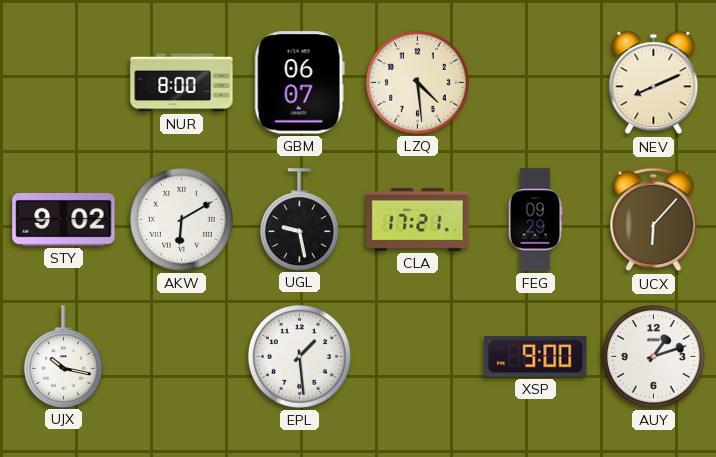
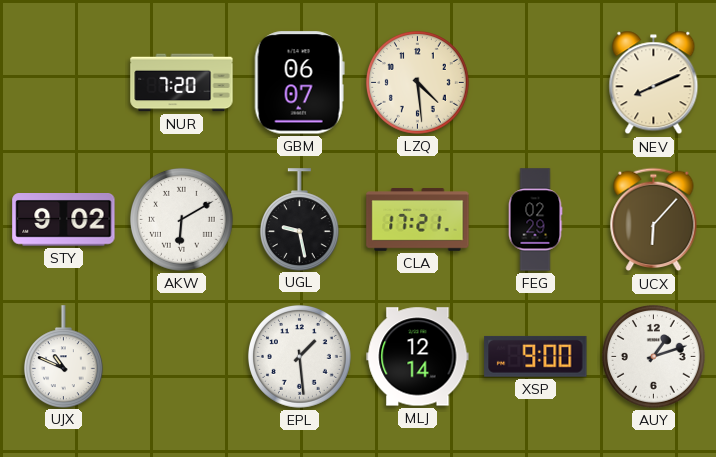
NUR: 8:00 -> 7:20 (182, 83)
FEG: 09:29 -> 02:29 (535, 220)
UJX: 10:17 -> 10:49 (63, 356)
MLJ: none -> 12:14 (418, 357)
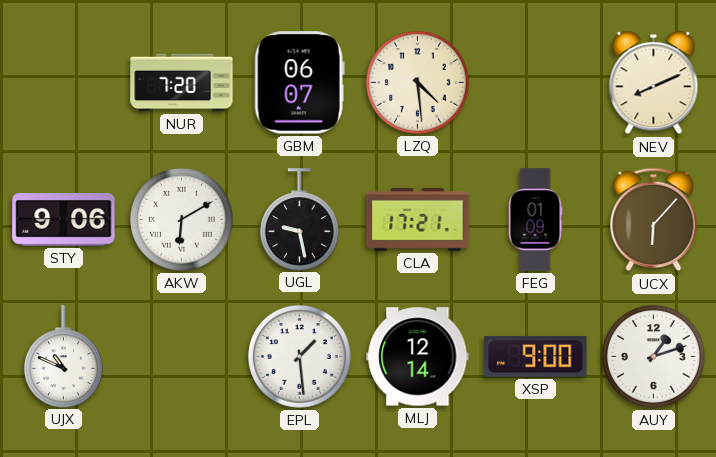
STY: 9:02 -> 9:06 (64, 220)
FEG: 02:29 -> 01:09 (535, 220)
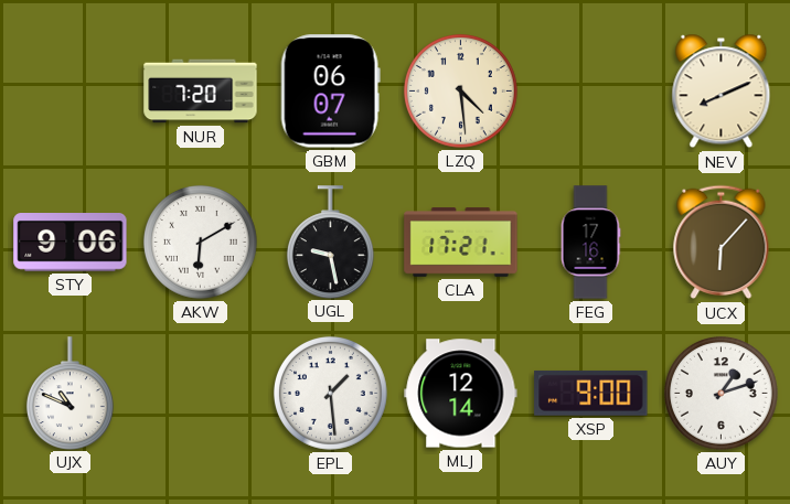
FEG: 01:09 -> 17:16 (590, 243)
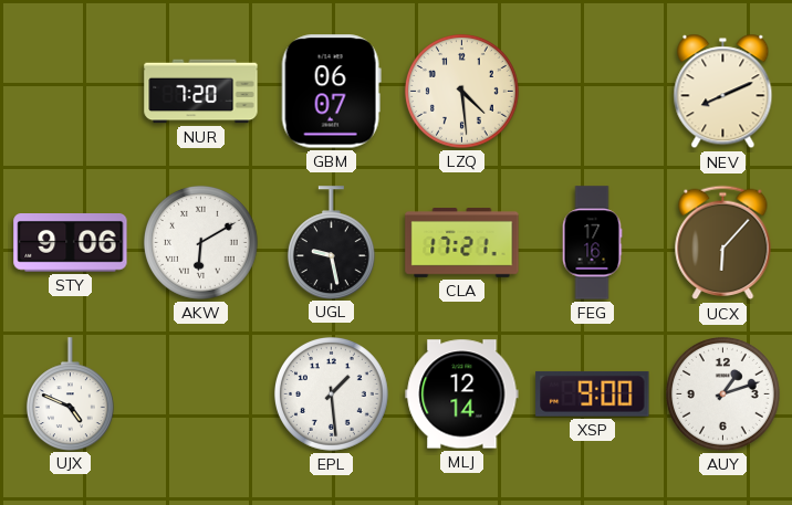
UJX: 10:49 -> 4:49 (70, 393)
